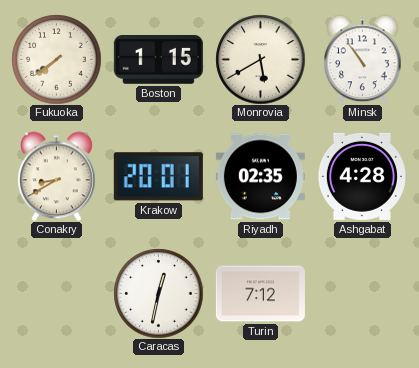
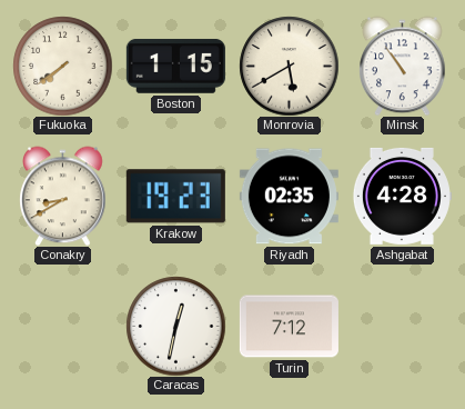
Krakow: 20:01 -> 19:23 (175, 197)
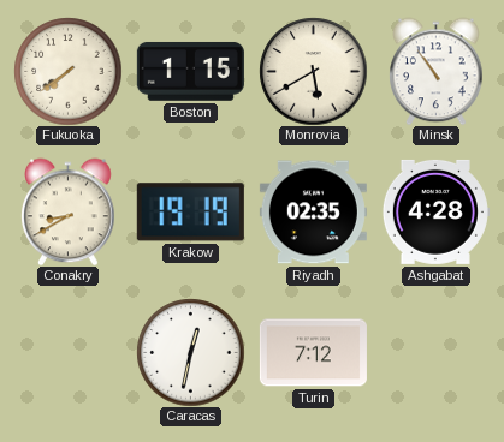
Krakow: 19:23 -> 19:19 (190, 213)
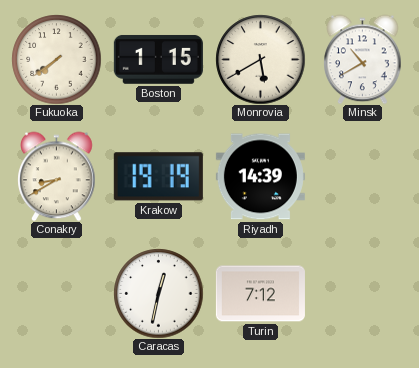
Minsk: 10:54 -> 10:40 (363, 59)
Riyadh: 02:35 -> 14:39 (260, 177)
Ashgabat: 4:28 -> none (435, 211)
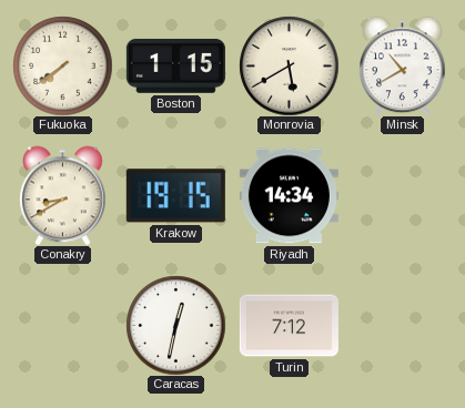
Krakow: 19:19 -> 19:15 (175, 196)
Riyadh: 14:39 -> 14:34 (289, 196)
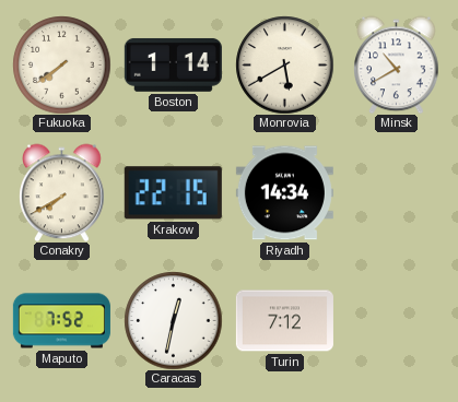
Boston: 1:15 -> 1:14 (173, 64)
Conakry: 8:40 -> 7:40 (62, 192)
Krakow: 19:15 -> 22:15 (173, 193)
Maputo: none -> 7:52 (61, 321)
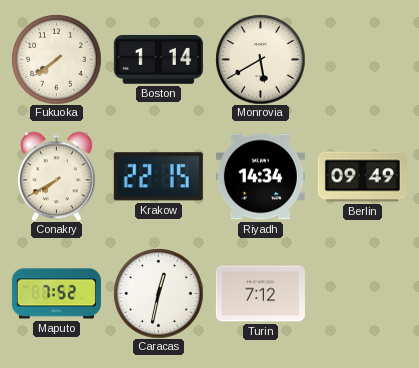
Minsk: 10:40 -> none (397, 64)
Berlin: none -> 09:49 (362, 177)
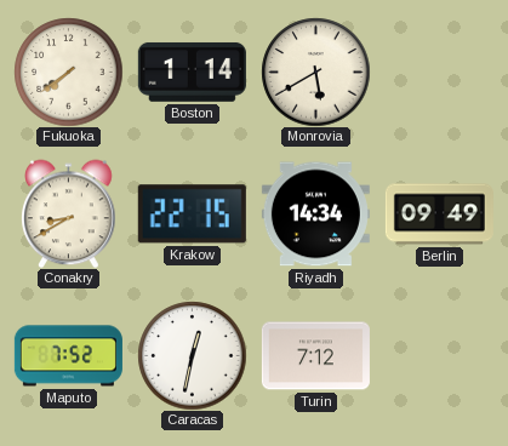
Conakry: 7:40 -> 8:40 (69, 213)
